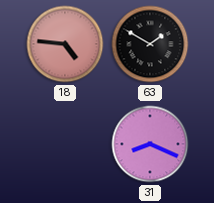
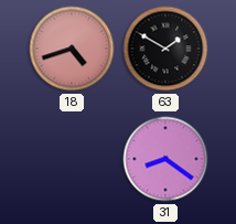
18: 4:46 -> 4:42 (72, 49)
31: 8:19 -> 8:21 (165, 159)
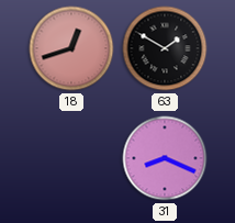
18: 4:42 -> 12:42 (71, 48)
31: 8:21 -> 8:19 (165, 158)
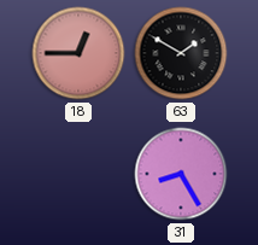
18: 12:42 -> 12:45 (78, 53)
31: 8:19 -> 8:25 (181, 174)
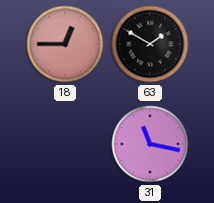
31: 8:25 -> 11:17 (150, 144)
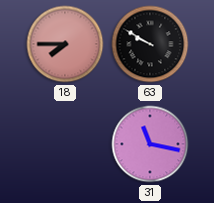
18: 12:45 -> 7:45 (65, 44)
63: 1:50 -> 9:50 (150, 44)
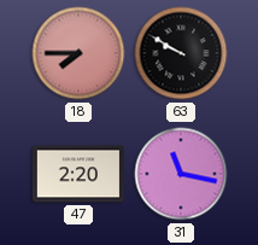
47: none -> 2:20 (78, 174)
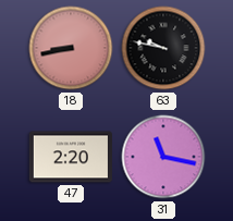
18: 7:45 -> 8:43 (71, 48)
63: 9:50 -> 9:47 (163, 48)
